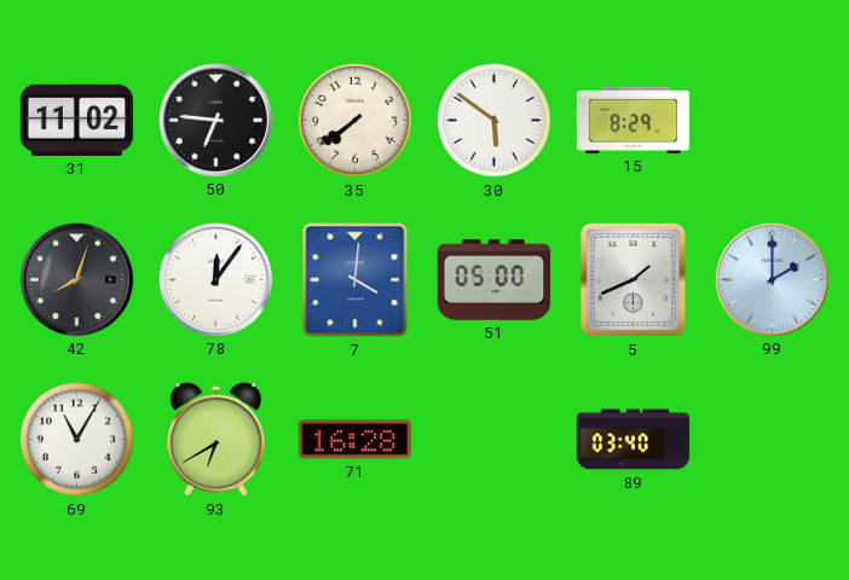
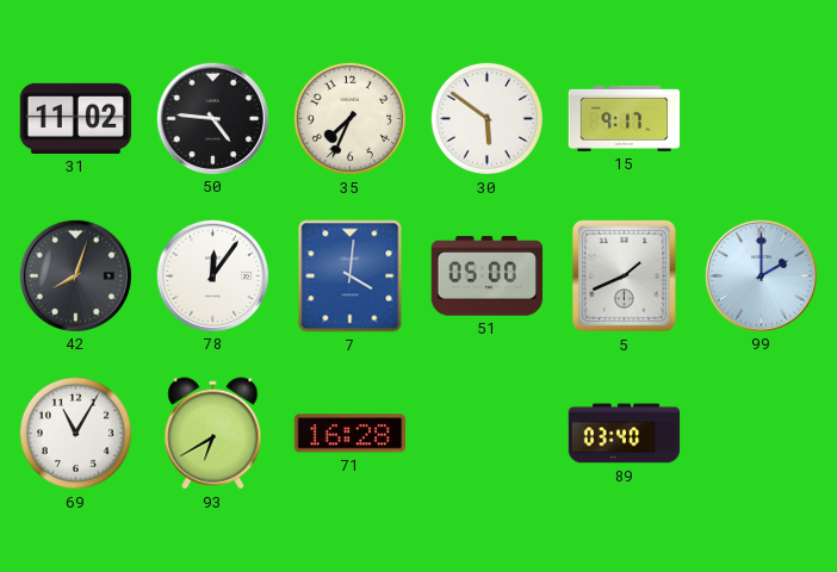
50: 6:46 -> 4:46 (212, 118)
35: 7:39 -> 7:34 (349, 118)
15: 8:29 -> 9:17 (625, 118)
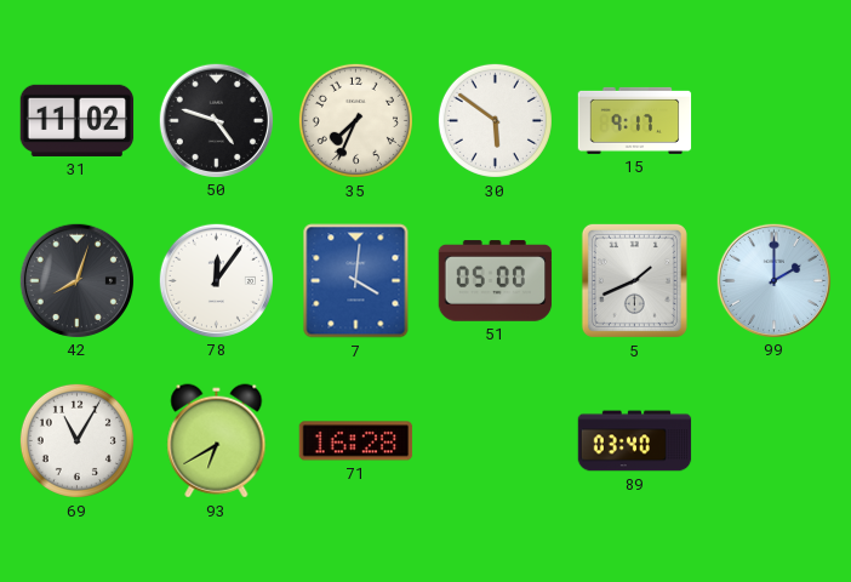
50: 4:46 -> 4:48 (216, 120)
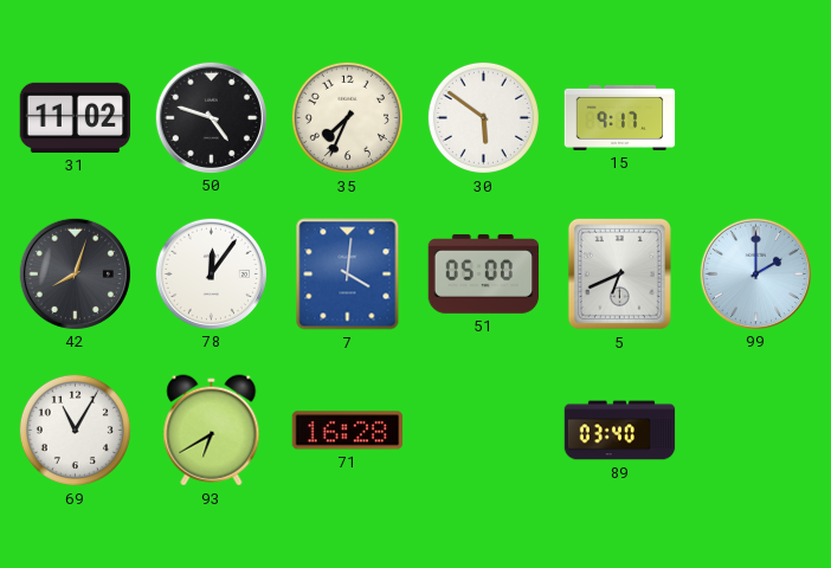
5: 1:41 -> 6:41 (619, 273)
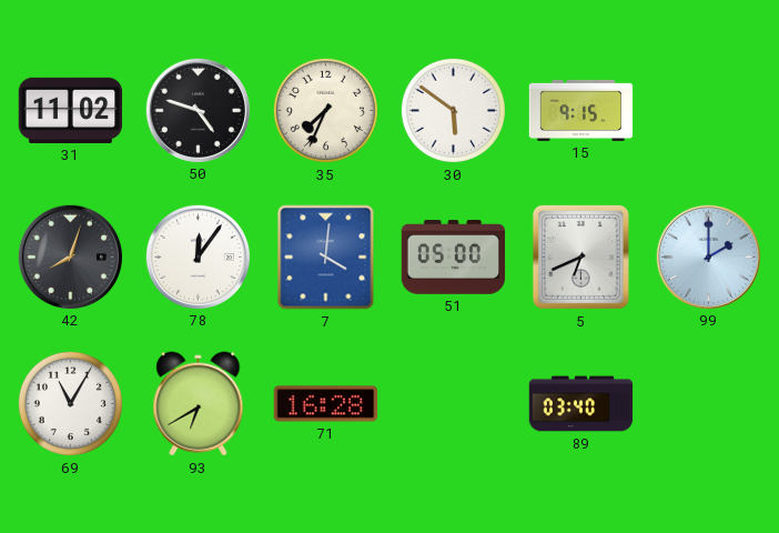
15: 9:17 -> 9:15 (581, 110)
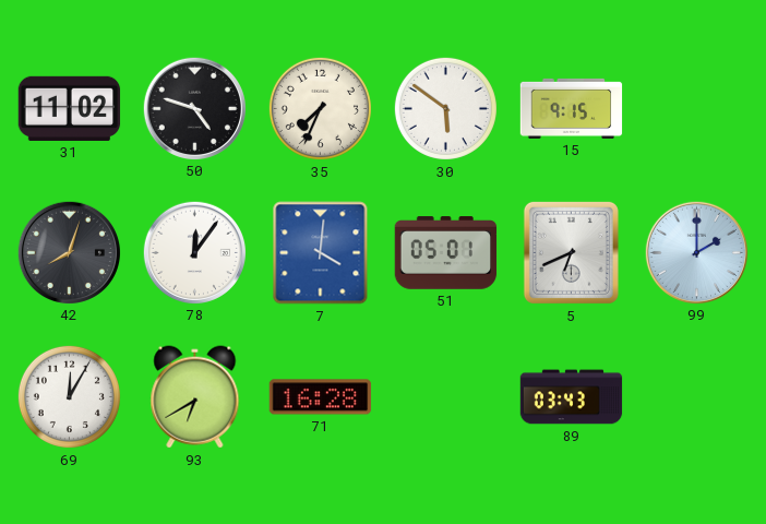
51: 05:00 -> 05:01 (446, 253)
69: 11:05 -> 12:05 (69, 396)
89: 03:40 -> 03:43 (572, 397)
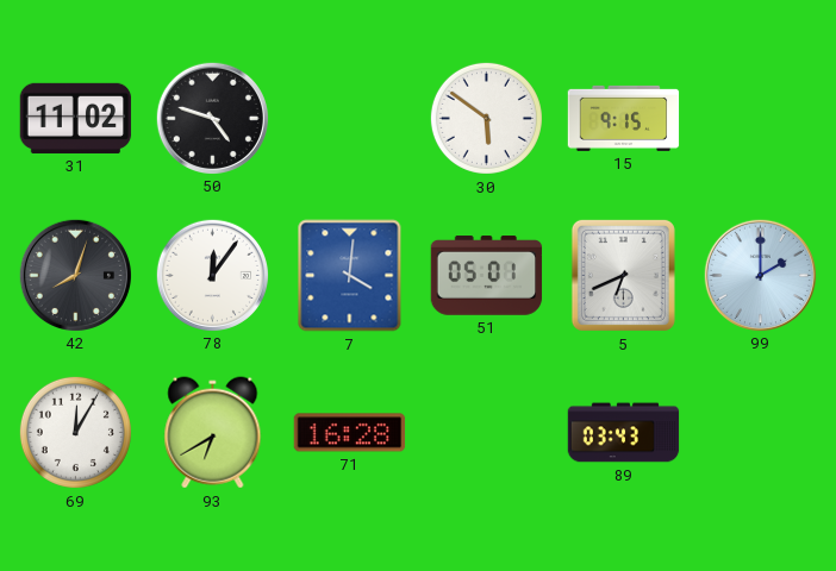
35: 7:34 -> none (320, 108)
